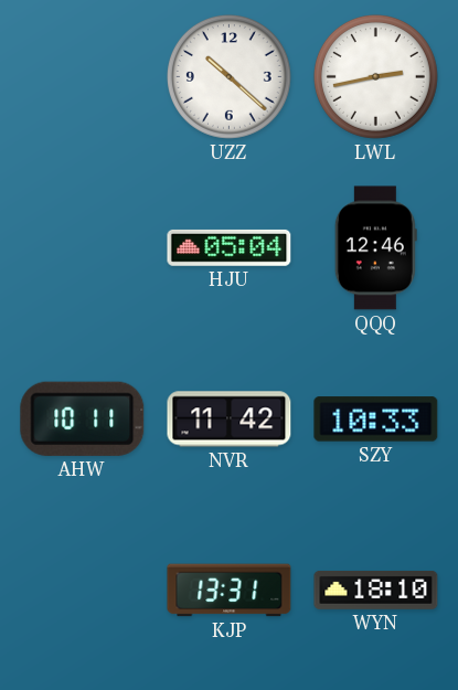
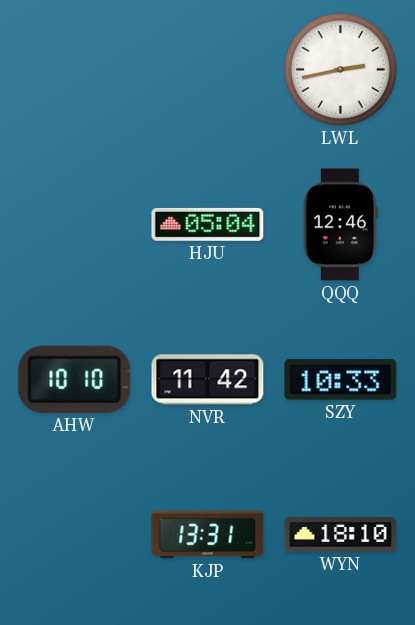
UZZ: 10:22 -> none (228, 76)
AHW: 10:11 -> 10:10 (75, 379)
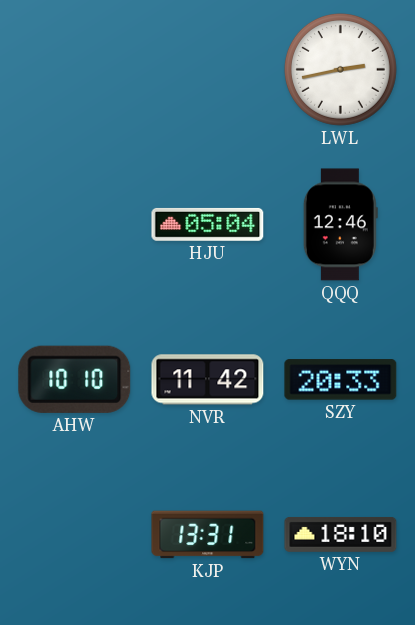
SZY: 10:33 -> 20:33 (341, 380)
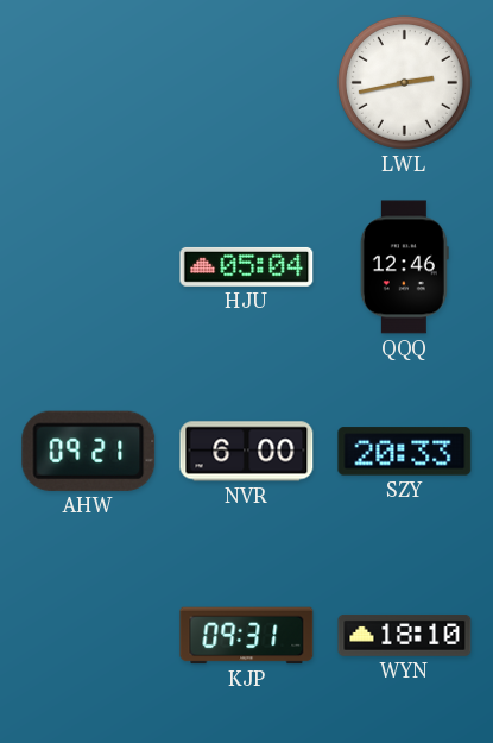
AHW: 10:10 -> 09:21 (89, 451)
NVR: 11:42 -> 6:00 (247, 452)
KJP: 13:31 -> 09:31 (247, 636)
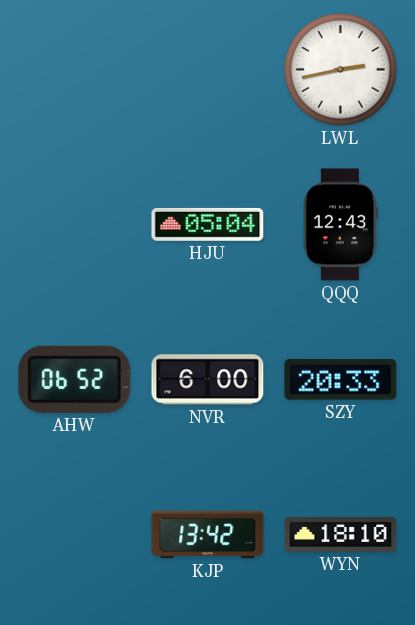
QQQ: 12:46 -> 12:43 (340, 225)
AHW: 09:21 -> 06:52 (75, 379)
KJP: 09:31 -> 13:42 (208, 535)
